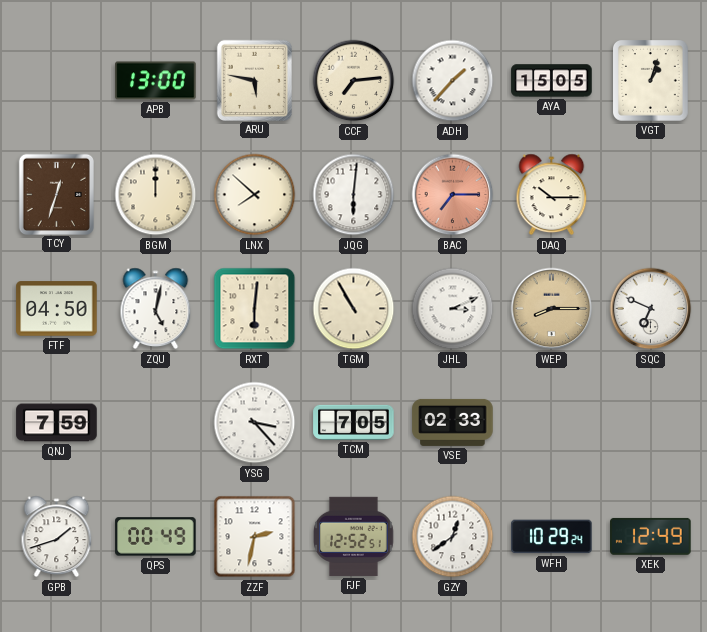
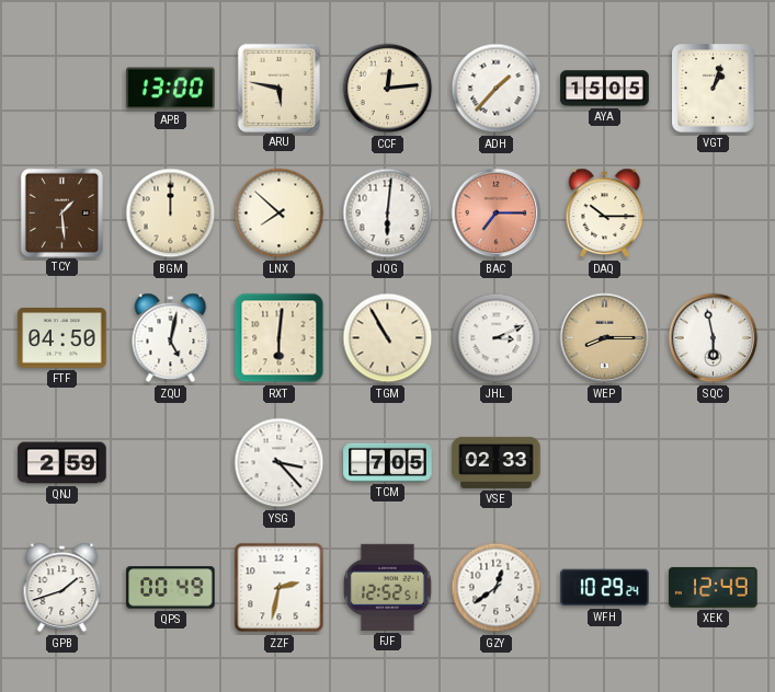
CCF: 7:14 -> 12:14 (388, 89)
TCY: 12:33 -> 1:29 (61, 212)
SQC: 6:49 -> 5:58 (714, 338)
QNJ: 7:59 -> 2:59 (62, 463)
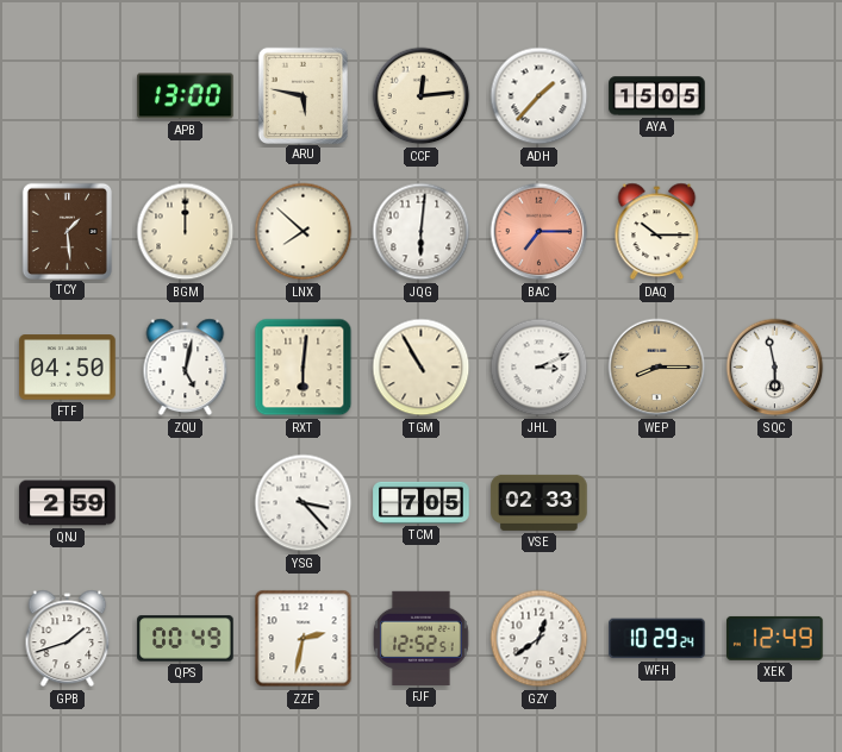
VGT: 1:03 -> none (714, 89)
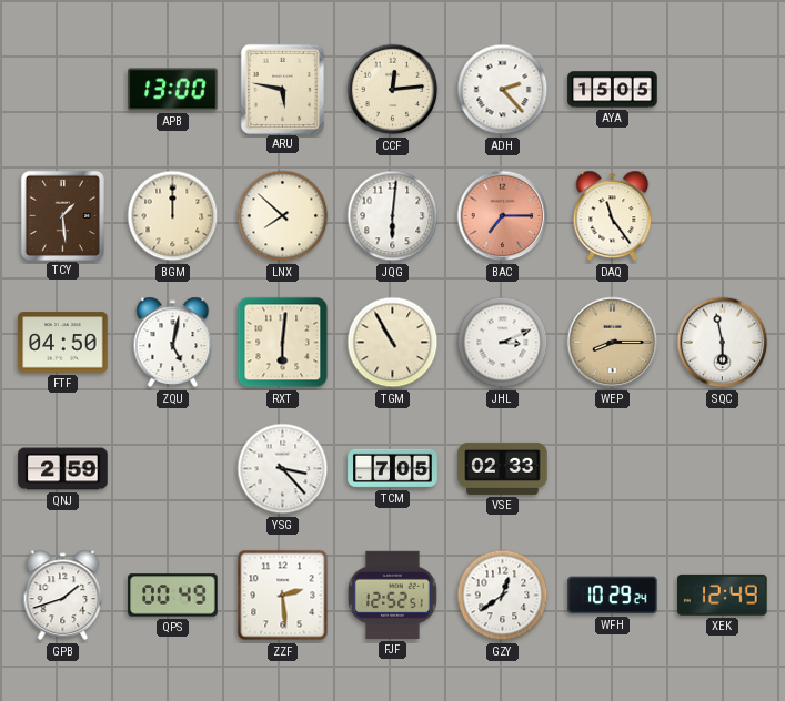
ADH: 1:37 -> 2:23 (503, 90)
DAQ: 10:15 -> 11:24 (613, 216)
ZZF: 2:32 -> 2:29 (283, 596)
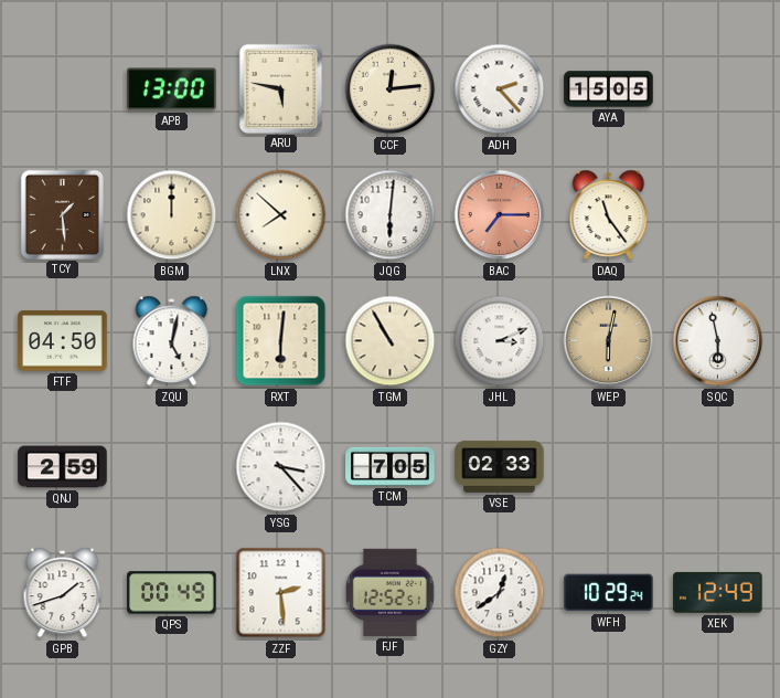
WEP: 8:15 -> 6:02 (609, 341)
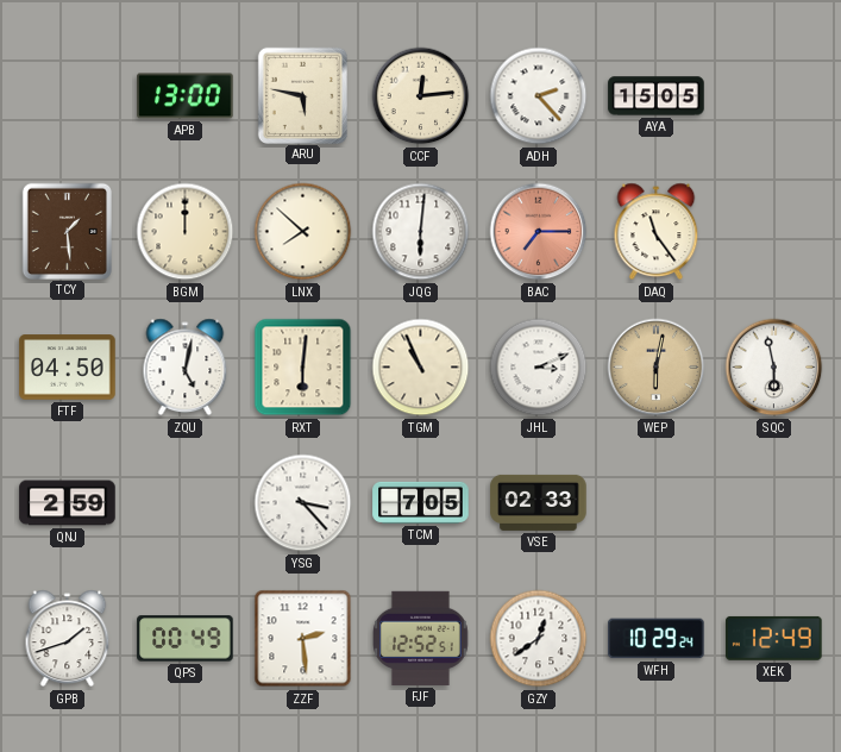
TGM: 10:55 -> 10:56 (421, 368)
